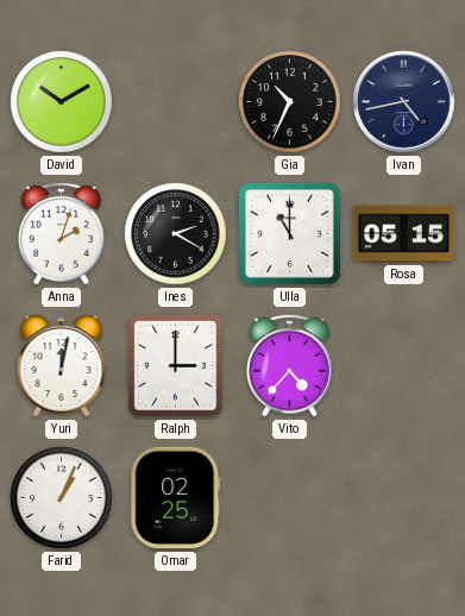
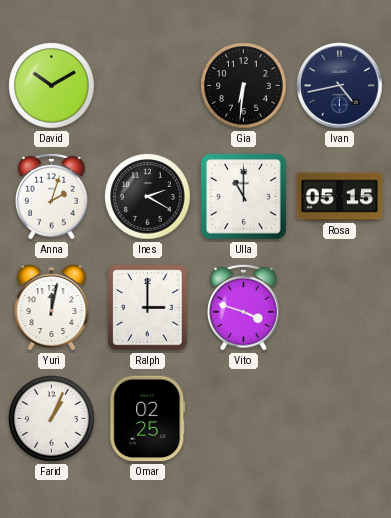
Gia: 10:34 -> 6:31 (244, 86)
Vito: 4:37 -> 3:48 (244, 307)
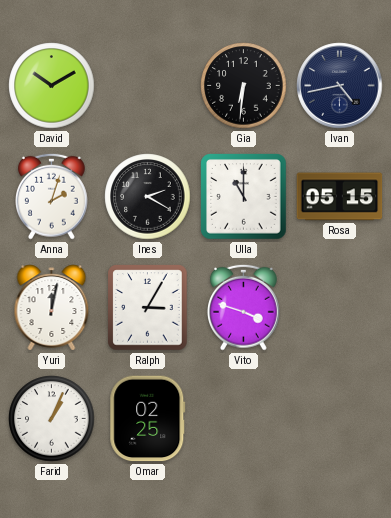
Ralph: 3:00 -> 3:05 (148, 308)
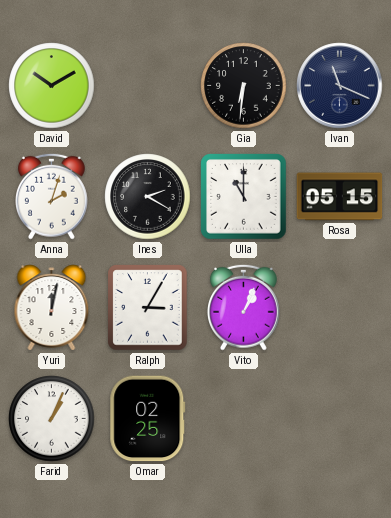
Ivan: 4:43 -> 11:19 (340, 86)
Vito: 3:48 -> 1:04 (244, 307)
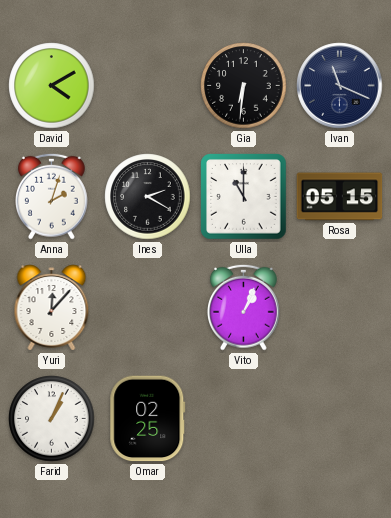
David: 10:10 -> 4:10 (52, 86)
Yuri: 12:02 -> 12:07 (52, 308)
Ralph: 3:05 -> none (148, 308)
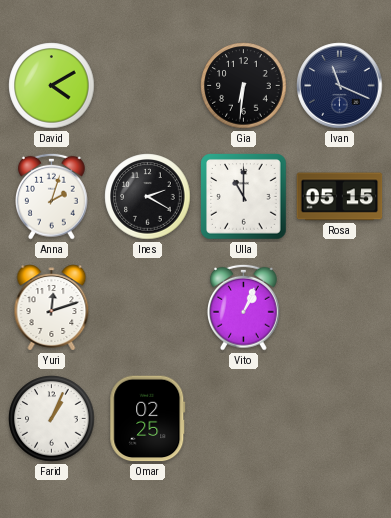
Yuri: 12:07 -> 12:12 (52, 308)
